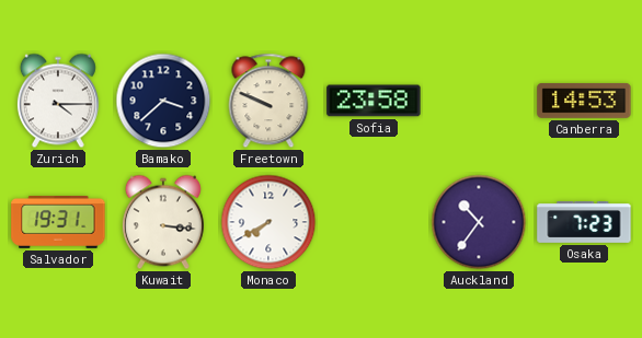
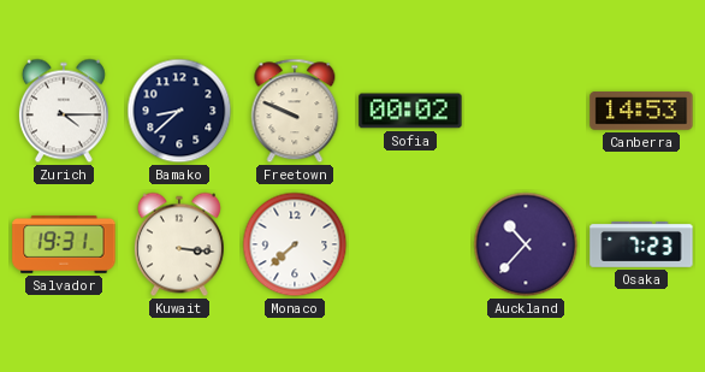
Bamako: 3:38 -> 8:38 (179, 111)
Sofia: 23:58 -> 00:02 (410, 111)
Monaco: 7:40 -> 7:38 (295, 244)
Auckland: 10:36 -> 10:37 (526, 244)
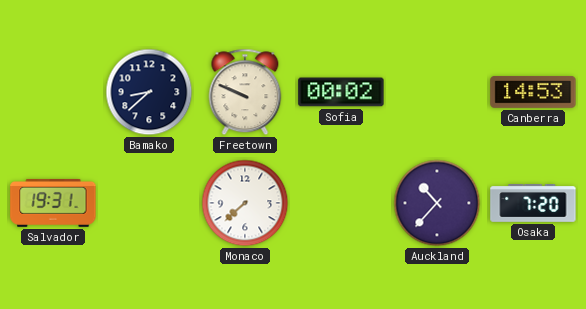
Zurich: 4:15 -> none (64, 111)
Kuwait: 3:16 -> none (179, 244)
Osaka: 7:23 -> 7:20 (533, 204)
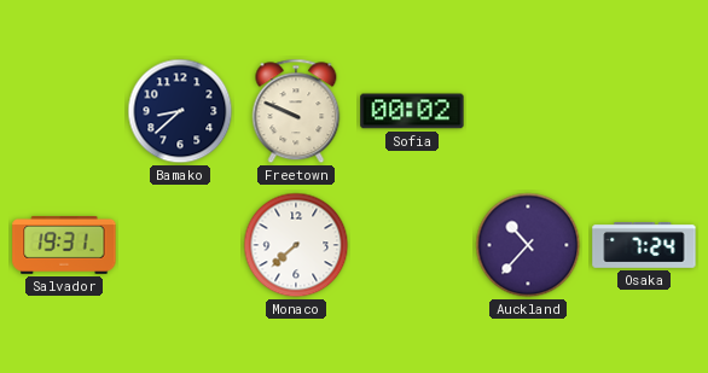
Canberra: 14:53 -> none (533, 93)
Osaka: 7:20 -> 7:24 (644, 246)
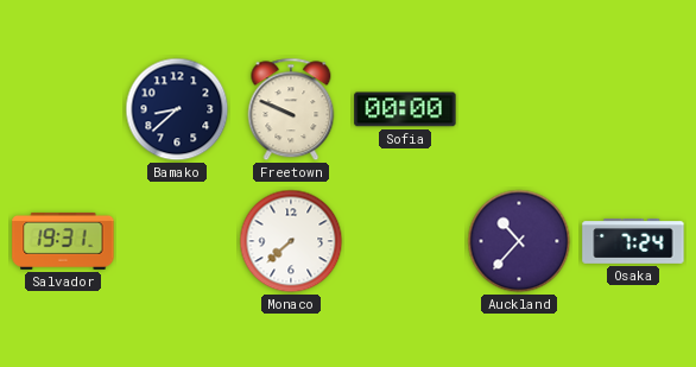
Sofia: 00:02 -> 00:00 (405, 109)
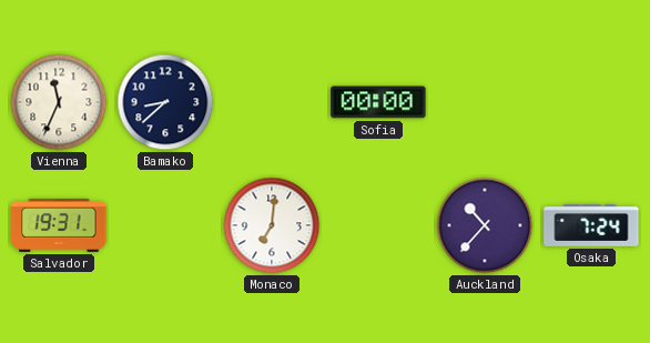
Vienna: none -> 11:34 (59, 102)
Freetown: 9:49 -> none (291, 109)
Monaco: 7:38 -> 7:01 (272, 225)
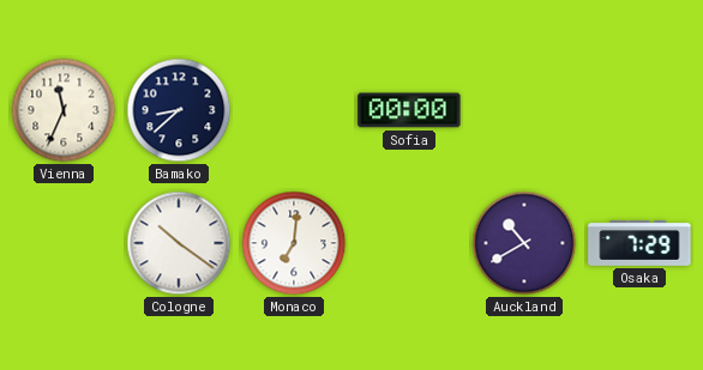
Salvador: 19:31 -> none (59, 225)
Cologne: none -> 10:21 (179, 243)
Auckland: 10:37 -> 10:40 (524, 243)
Osaka: 7:24 -> 7:29 (639, 244)
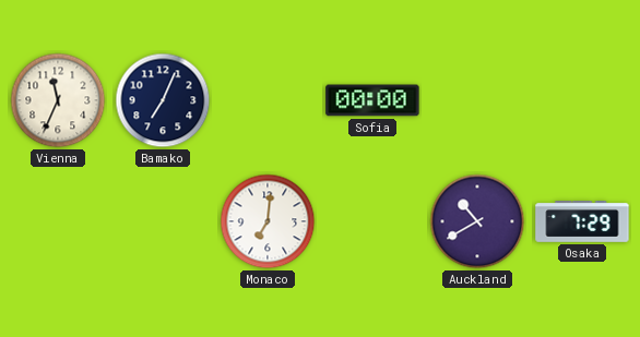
Bamako: 8:38 -> 7:04 (163, 100)
Cologne: 10:21 -> none (179, 243)
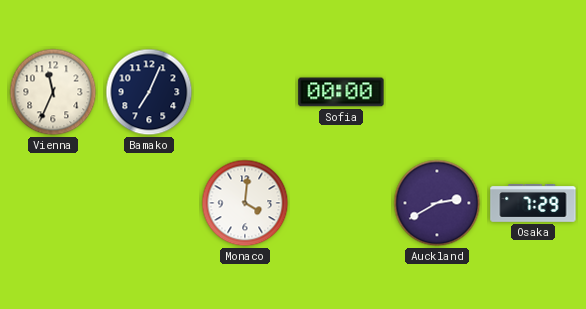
Monaco: 7:01 -> 4:01 (245, 203)
Auckland: 10:40 -> 2:40 (437, 203)
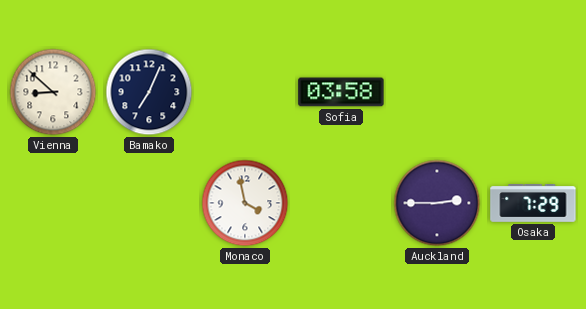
Vienna: 11:34 -> 8:52 (53, 92)
Sofia: 00:00 -> 03:58 (341, 92)
Monaco: 4:01 -> 3:58 (245, 203)
Auckland: 2:40 -> 2:45 (437, 203)
